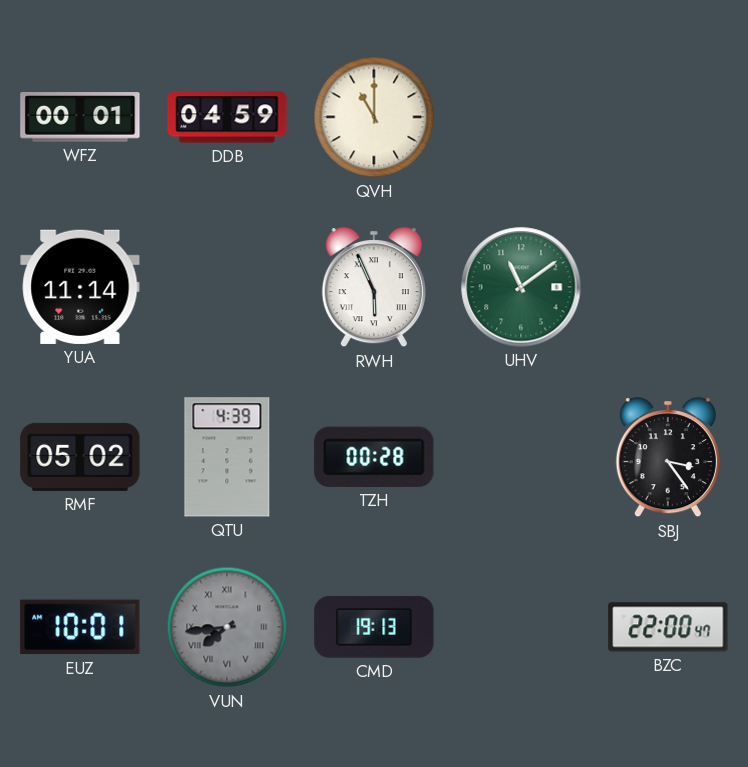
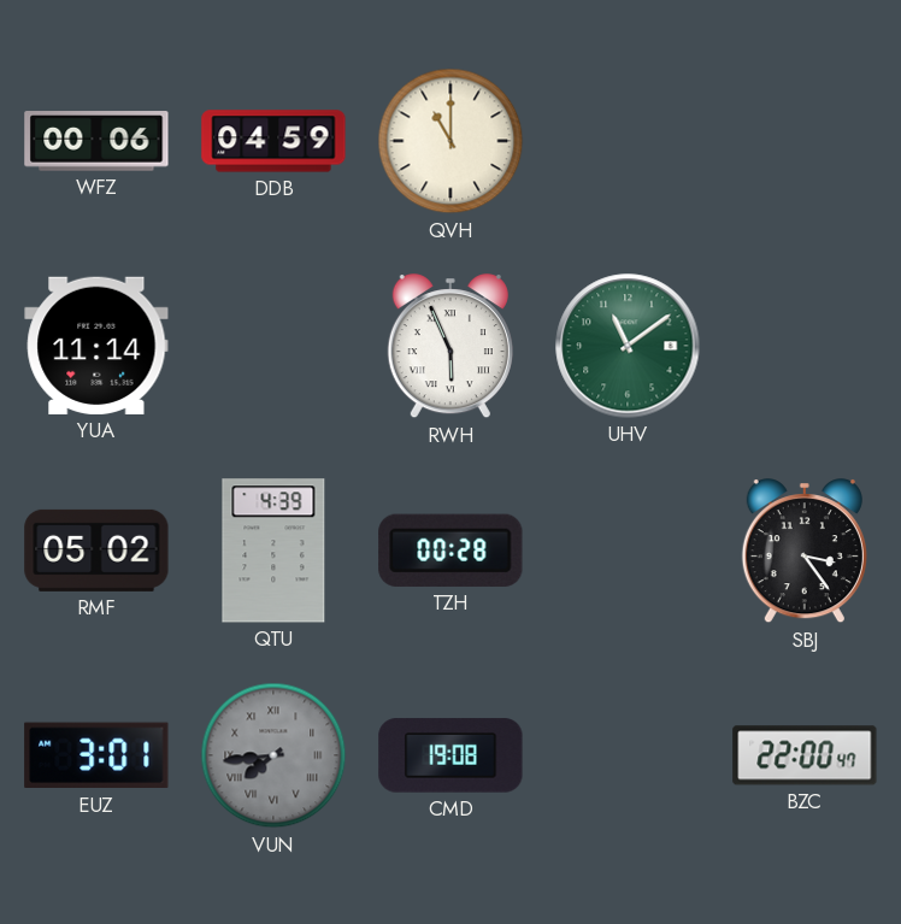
WFZ: 00:01 -> 00:06 (96, 141)
EUZ: 10:01 -> 3:01 (96, 755)
CMD: 19:13 -> 19:08 (450, 755)
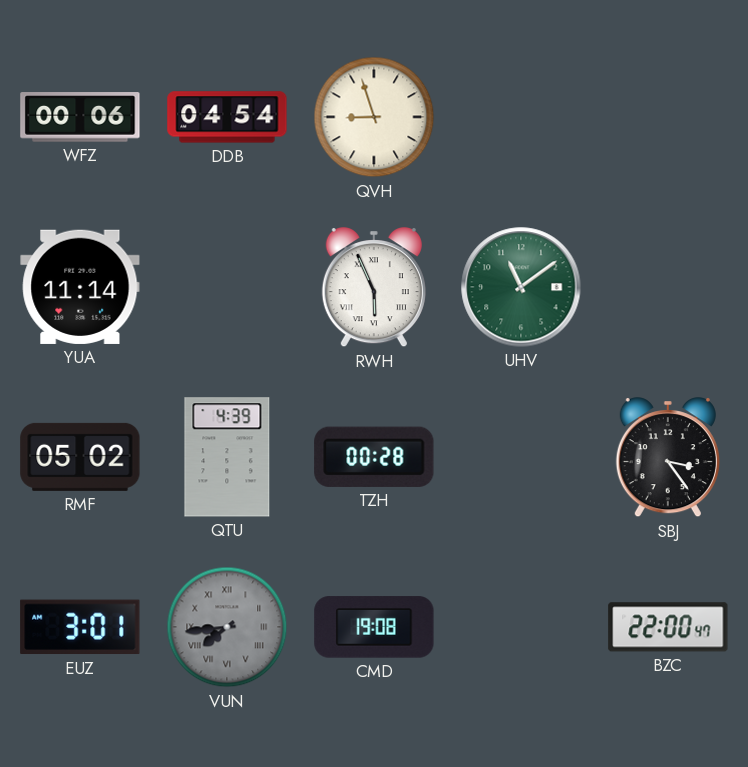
DDB: 04:59 -> 04:54 (227, 117)
QVH: 11:00 -> 8:57 (374, 117)
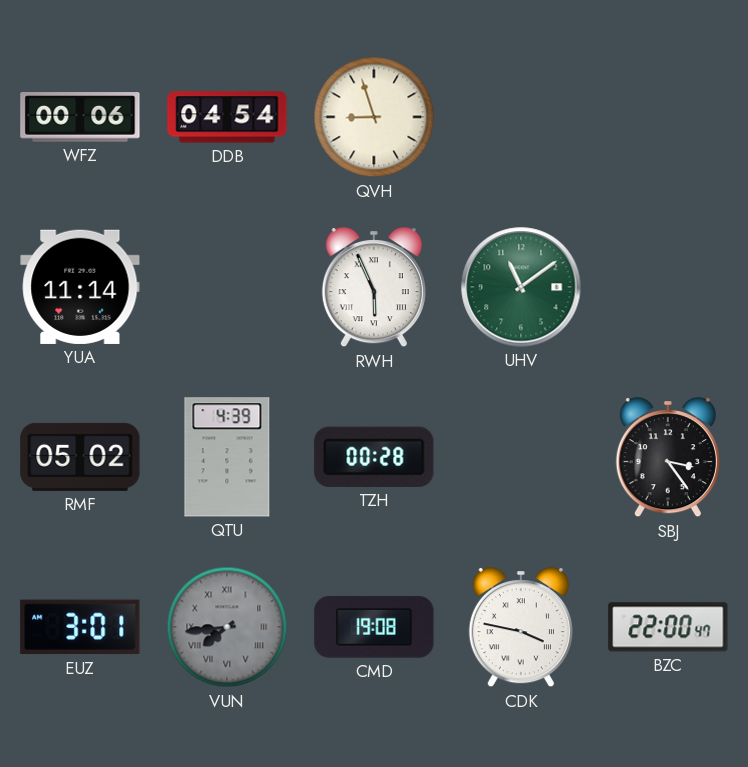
CDK: none -> 3:47 (521, 628)
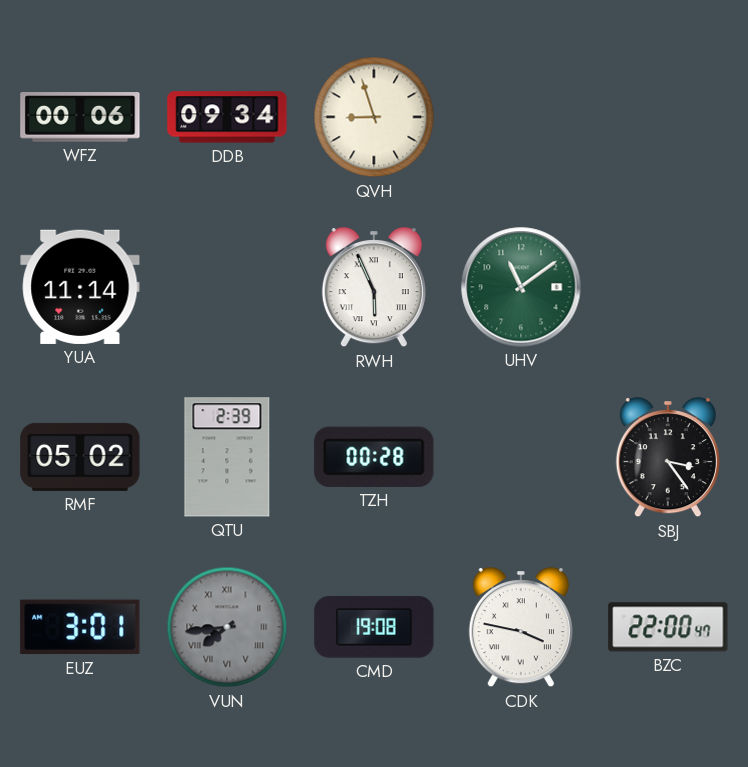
DDB: 04:54 -> 09:34 (227, 117)
QTU: 4:39 -> 2:39 (227, 457)
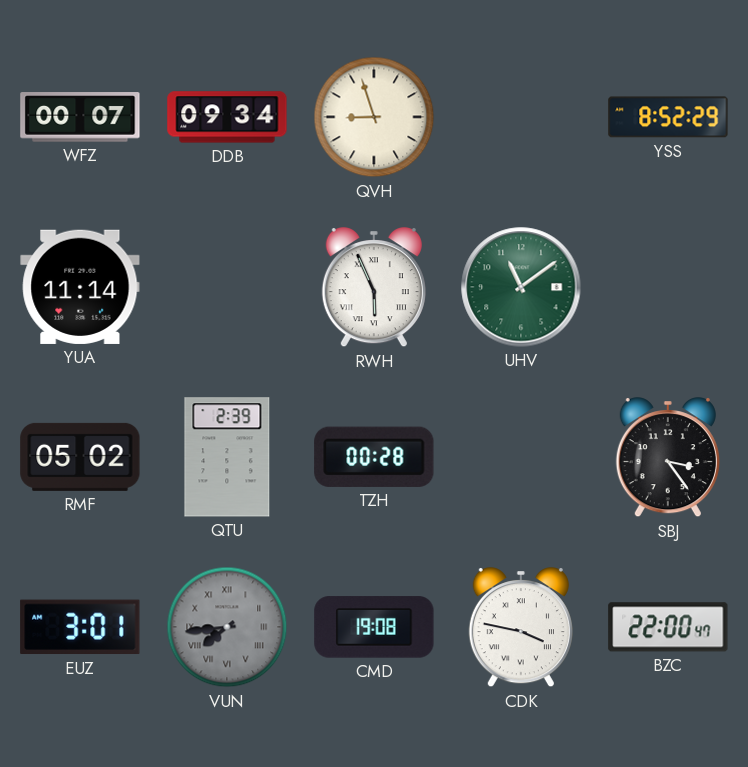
WFZ: 00:06 -> 00:07 (80, 117)
YSS: none -> 8:52 (668, 117)
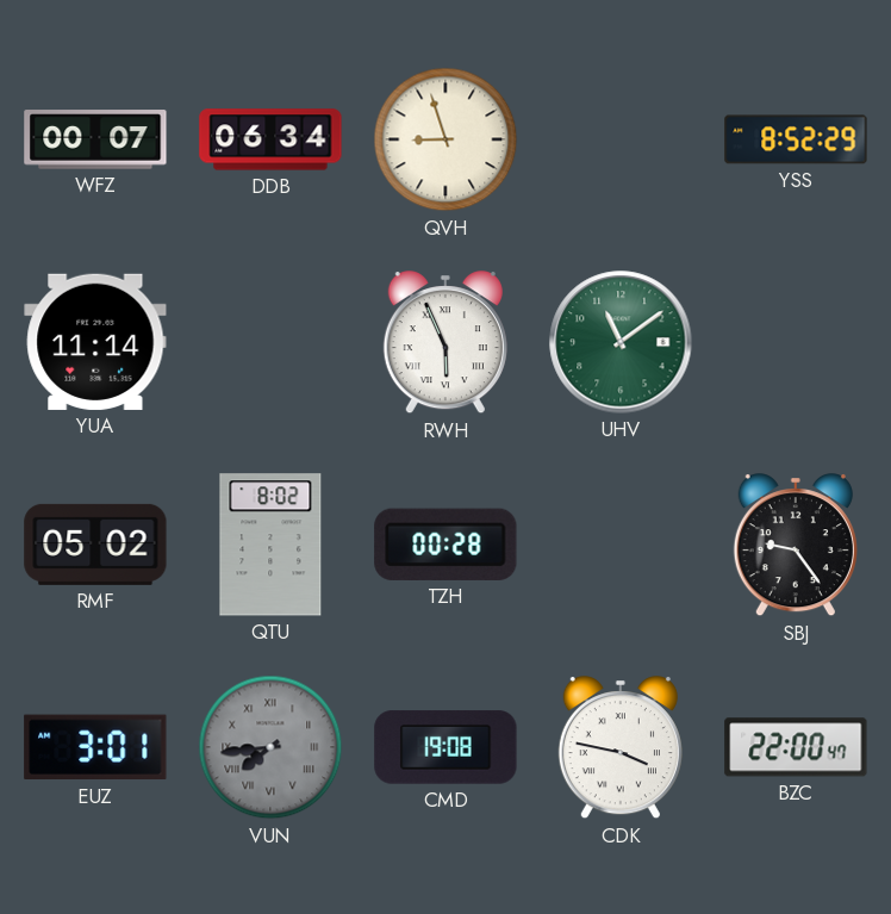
DDB: 09:34 -> 06:34 (270, 139)
QTU: 2:39 -> 8:02 (270, 545)
SBJ: 3:24 -> 9:24 (796, 546)
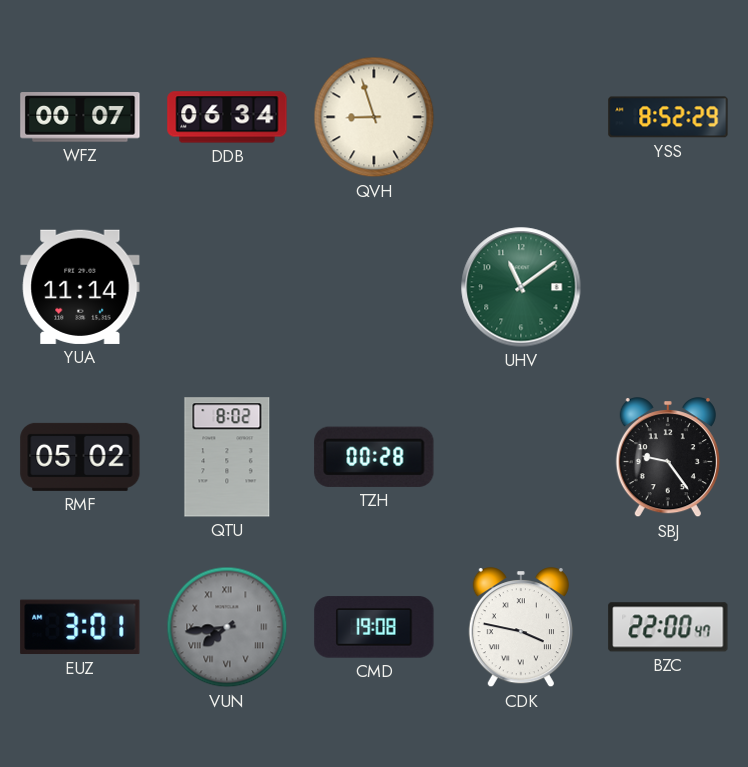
RWH: 5:56 -> none (445, 343)
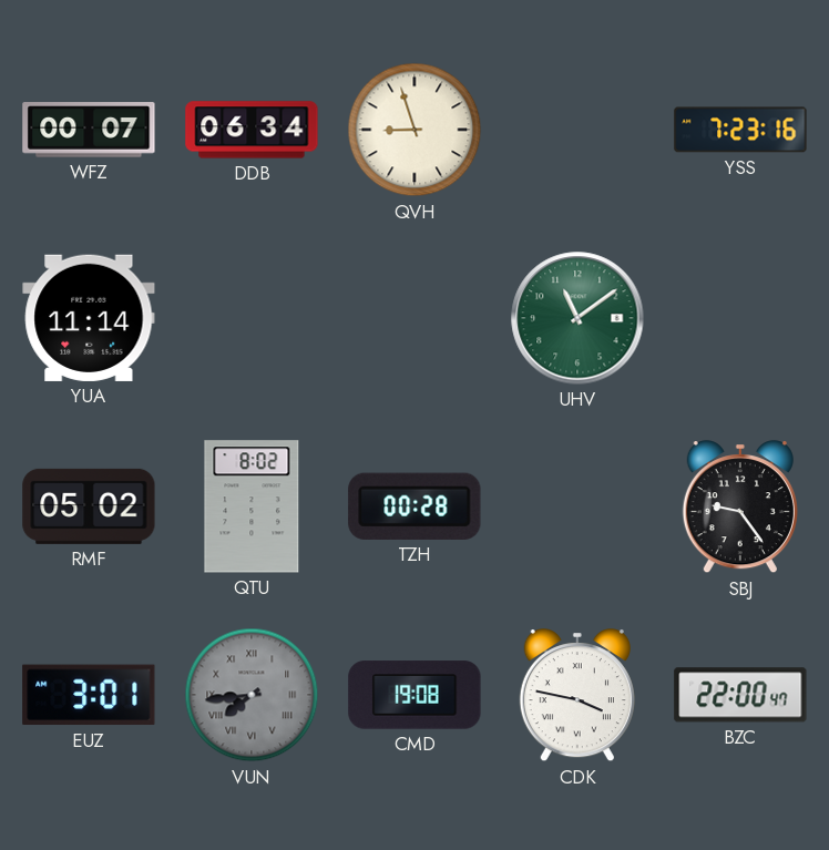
YSS: 8:52 -> 7:23 (740, 130)
